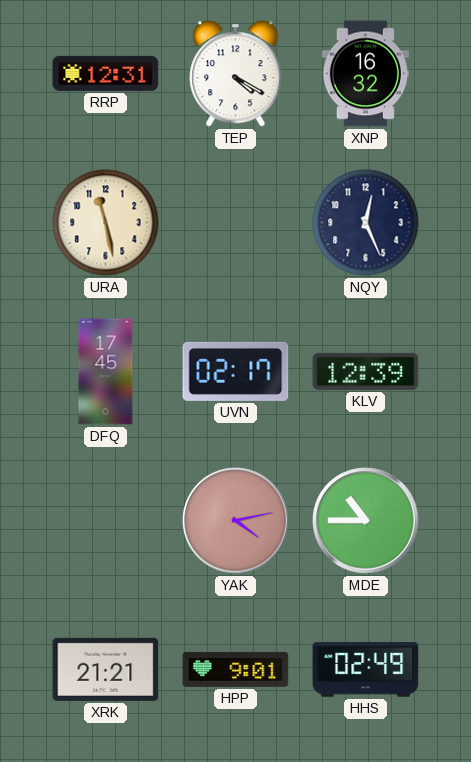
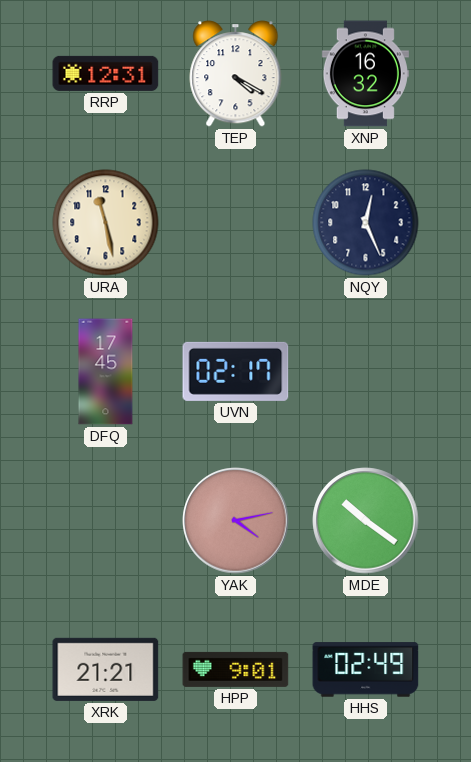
KLV: 12:39 -> none (366, 371)
MDE: 10:45 -> 10:21 (366, 521)
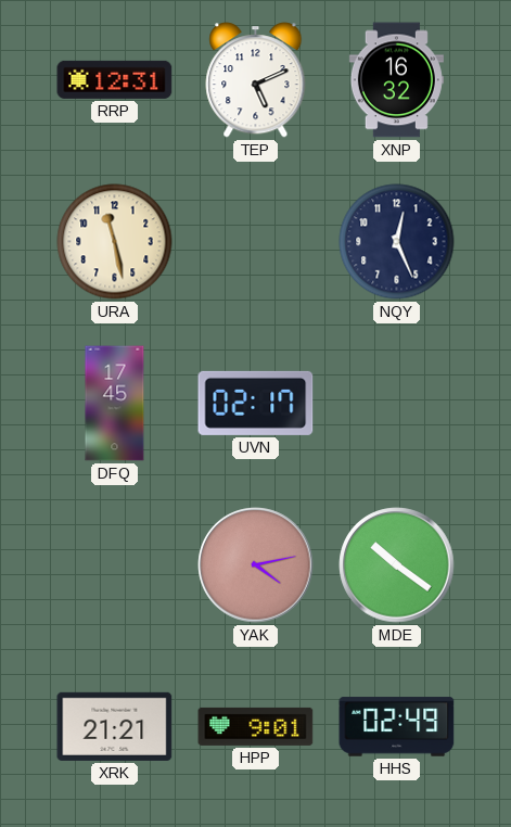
TEP: 4:20 -> 5:11 (256, 80)
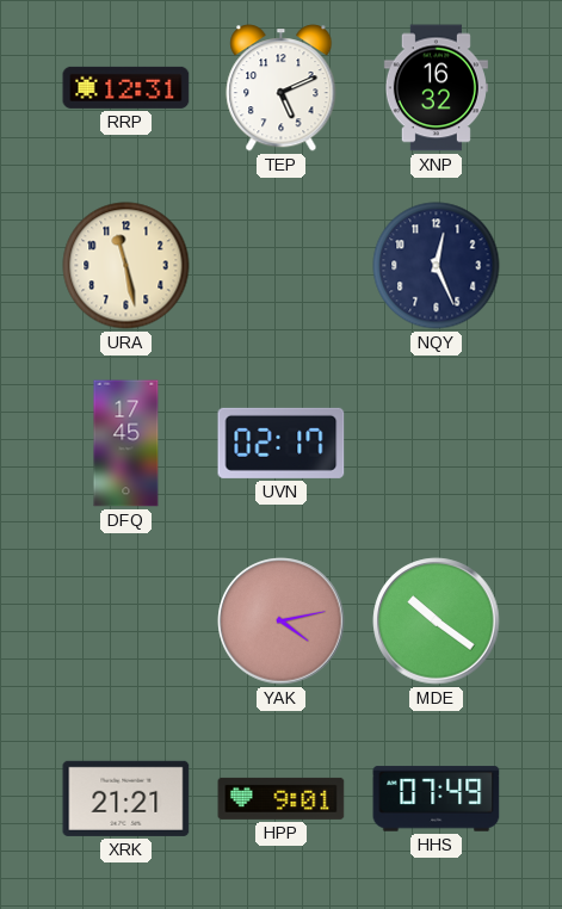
HHS: 02:49 -> 07:49 (437, 799)
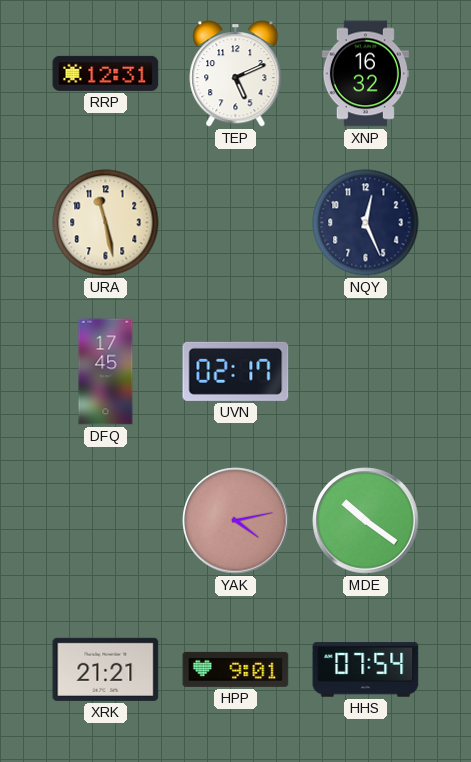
HHS: 07:49 -> 07:54 (366, 670)
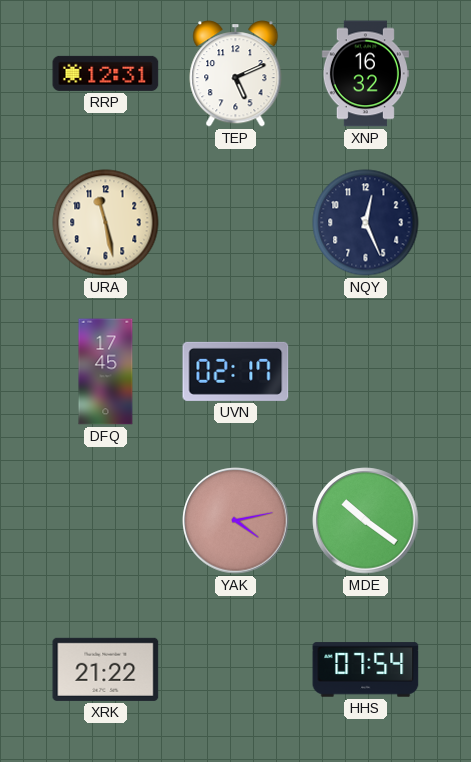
XRK: 21:21 -> 21:22 (106, 669)
HPP: 9:01 -> none (236, 669)
